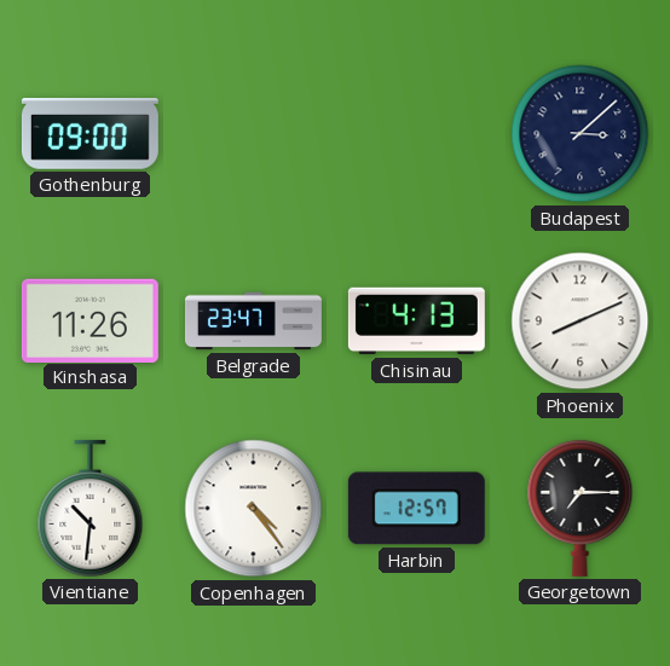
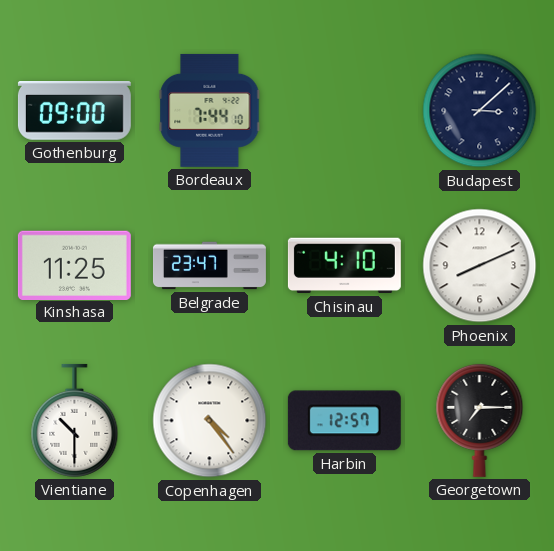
Bordeaux: none -> 7:44 (210, 110)
Kinshasa: 11:26 -> 11:25 (74, 265)
Chisinau: 4:13 -> 4:10 (344, 266)
Vientiane: 10:31 -> 10:30 (75, 420)
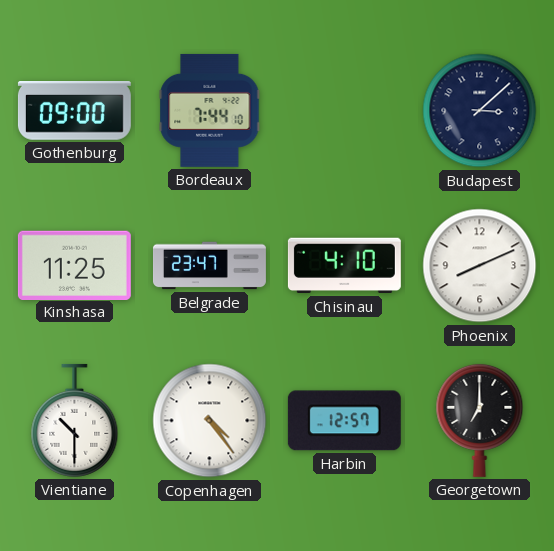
Georgetown: 7:15 -> 7:00 (480, 420)
